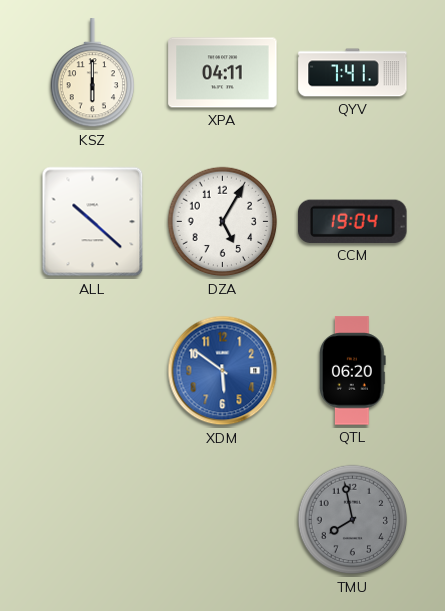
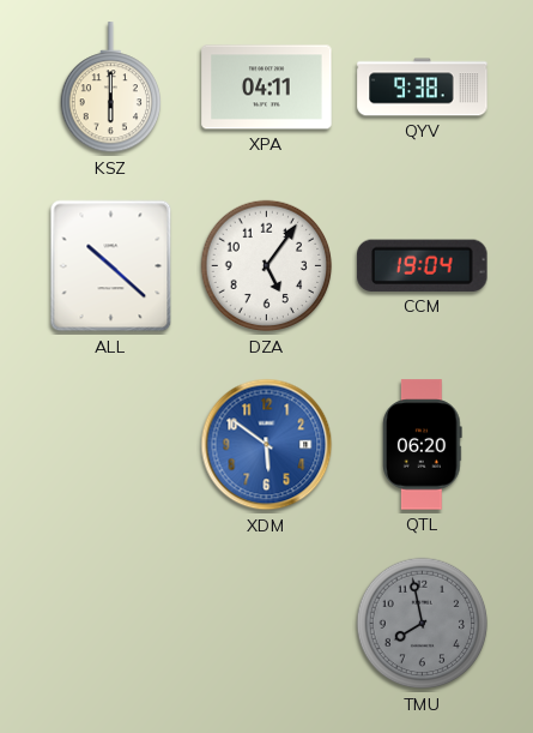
QYV: 7:41 -> 9:38 (423, 88)
DZA: 5:05 -> 5:06 (267, 266)
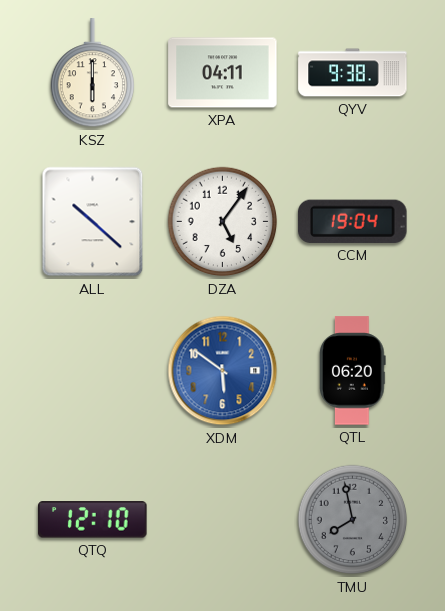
QTQ: none -> 12:10 (93, 520)
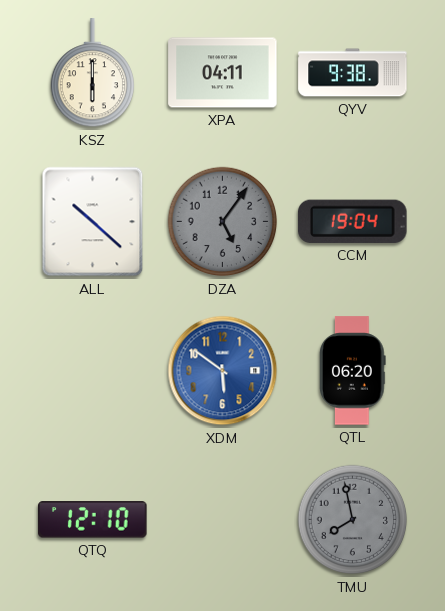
DZA dial: white -> grey (223, 222)
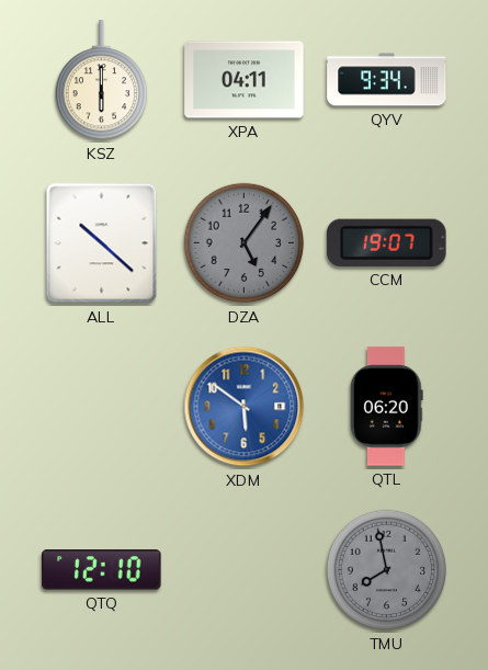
QYV: 9:38 -> 9:34 (387, 80)
CCM: 19:04 -> 19:07 (387, 242)
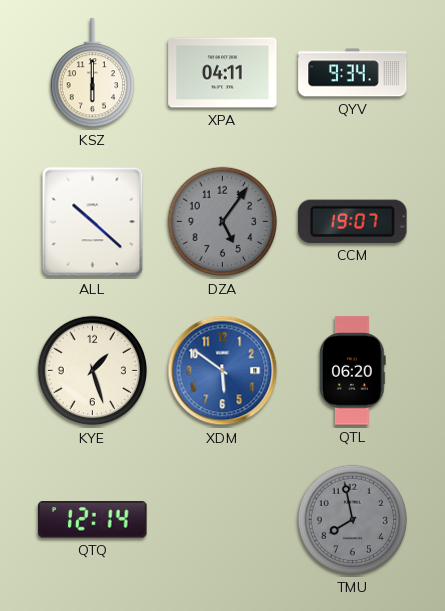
KYE: none -> 1:27 (93, 371)
QTQ: 12:10 -> 12:14 (93, 520)
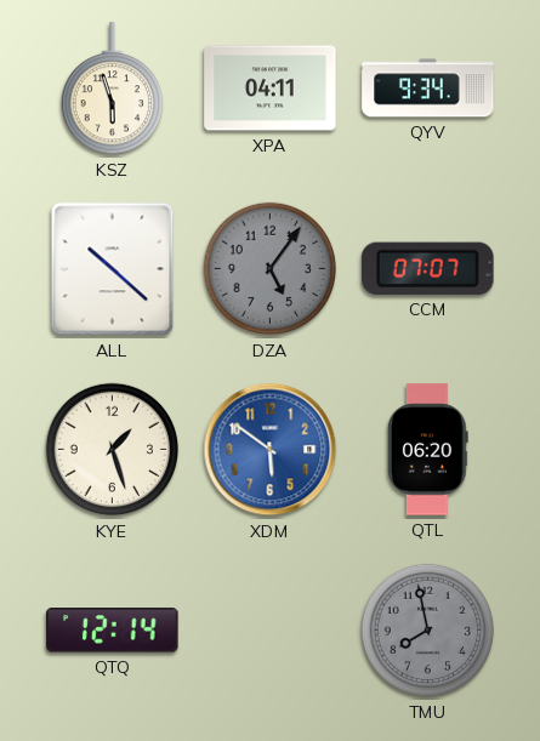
KSZ: 6:00 -> 5:57 (112, 89)
CCM: 19:07 -> 07:07 (428, 268)
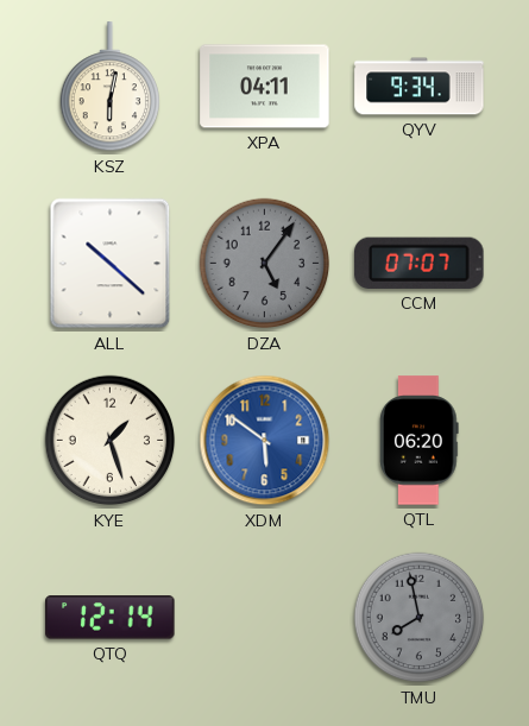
KSZ: 5:57 -> 6:02 (109, 87)
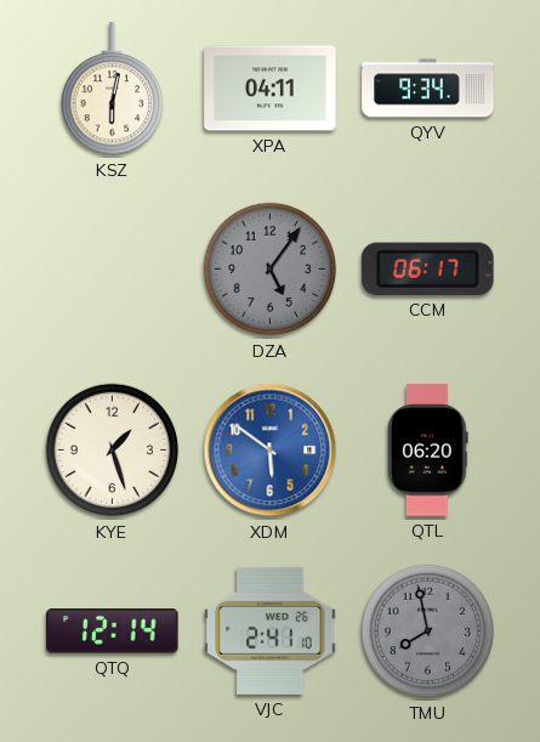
ALL: 10:22 -> none (111, 264)
CCM: 07:07 -> 06:17 (428, 268)
VJC: none -> 2:41 (271, 630)
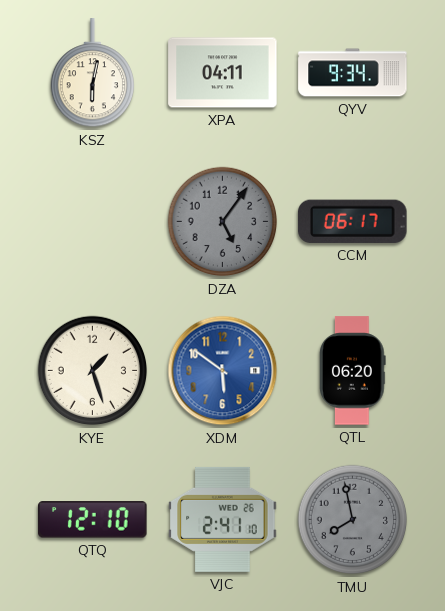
QTQ: 12:14 -> 12:10 (93, 520)
